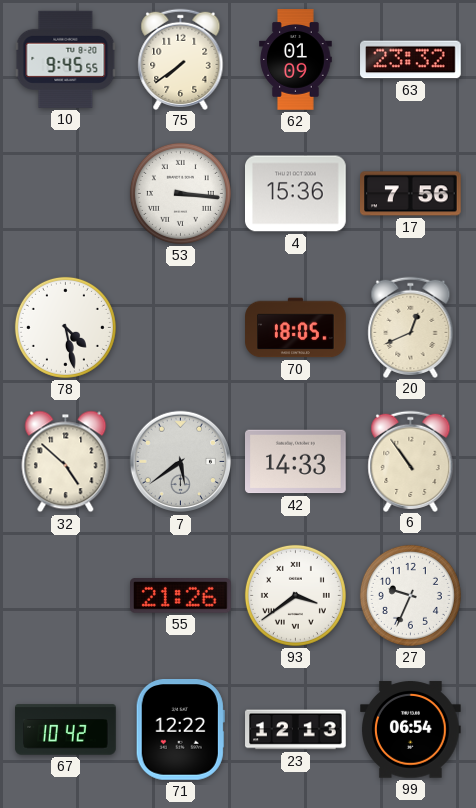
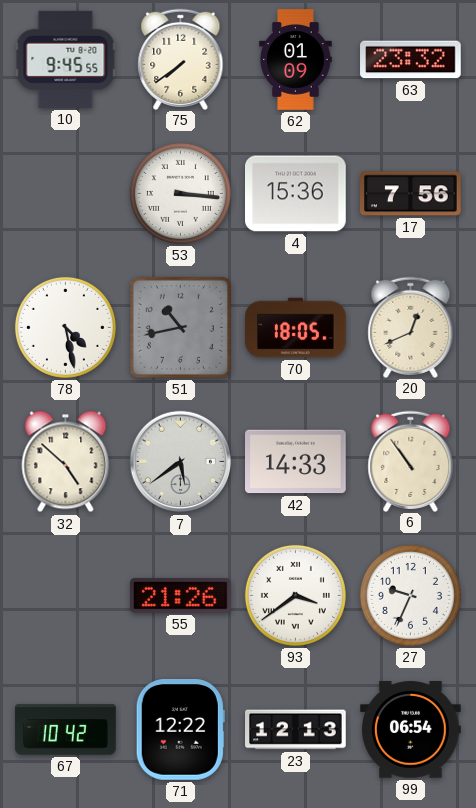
51: none -> 10:43 (180, 327)
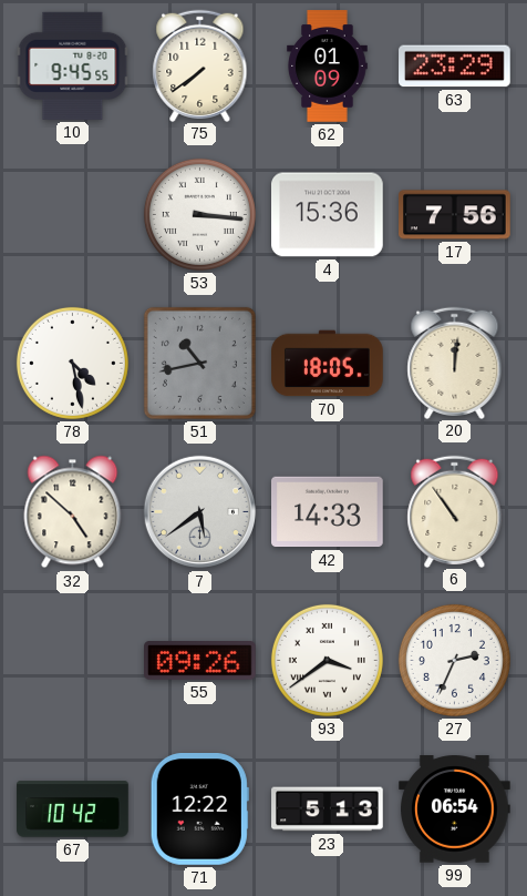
63: 23:32 -> 23:29 (455, 67)
20: 12:41 -> 12:01 (455, 363)
55: 21:26 -> 09:26 (200, 661)
27: 9:34 -> 2:34 (454, 660)
23: 12:13 -> 5:13 (328, 810)
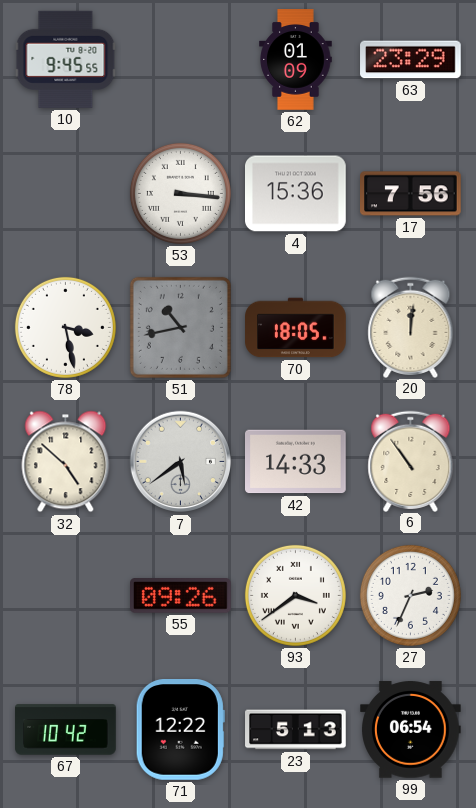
75: 7:39 -> none (200, 65)
78: 4:28 -> 3:28 (65, 327)
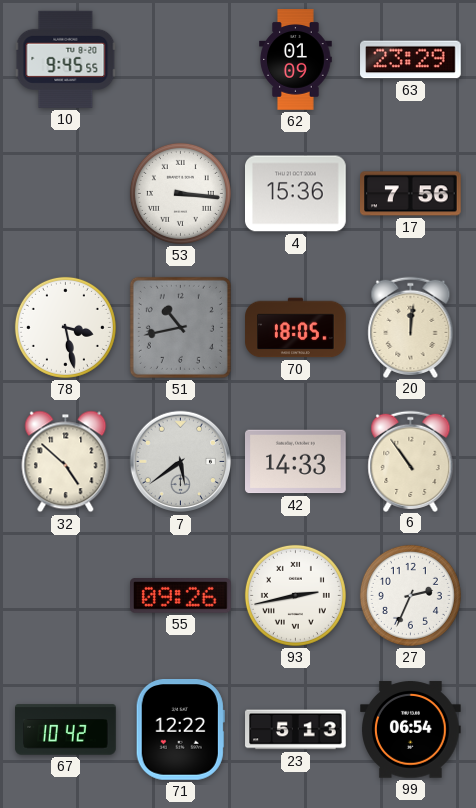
93: 3:39 -> 2:43 (295, 595)
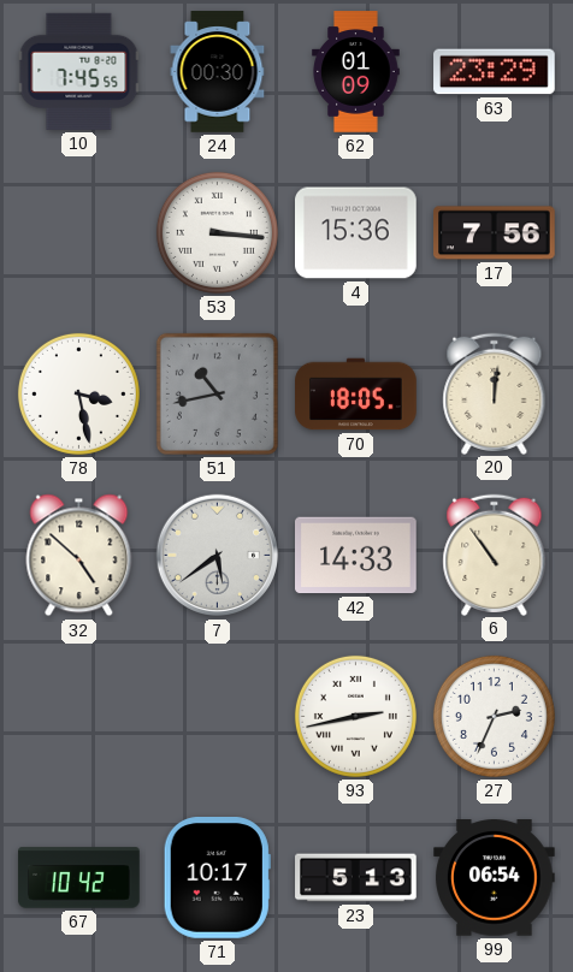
10: 9:45 -> 7:45 (79, 71)
24: none -> 00:30 (218, 72)
55: 09:26 -> none (181, 596)
71: 12:22 -> 10:17 (217, 878)
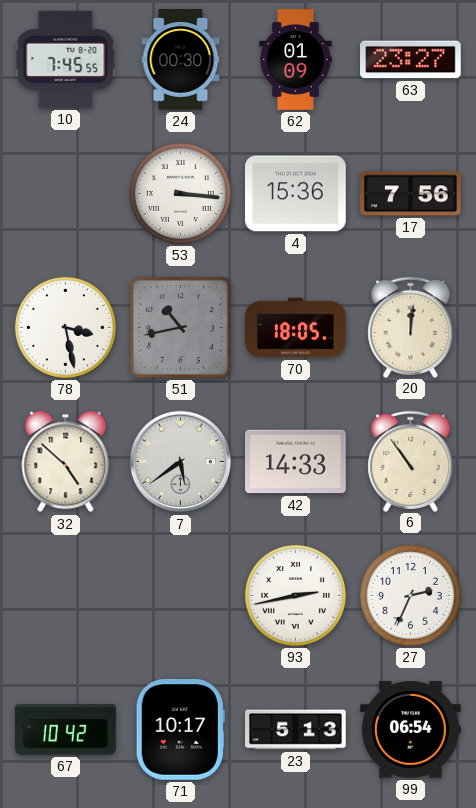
63: 23:29 -> 23:27 (411, 60)
